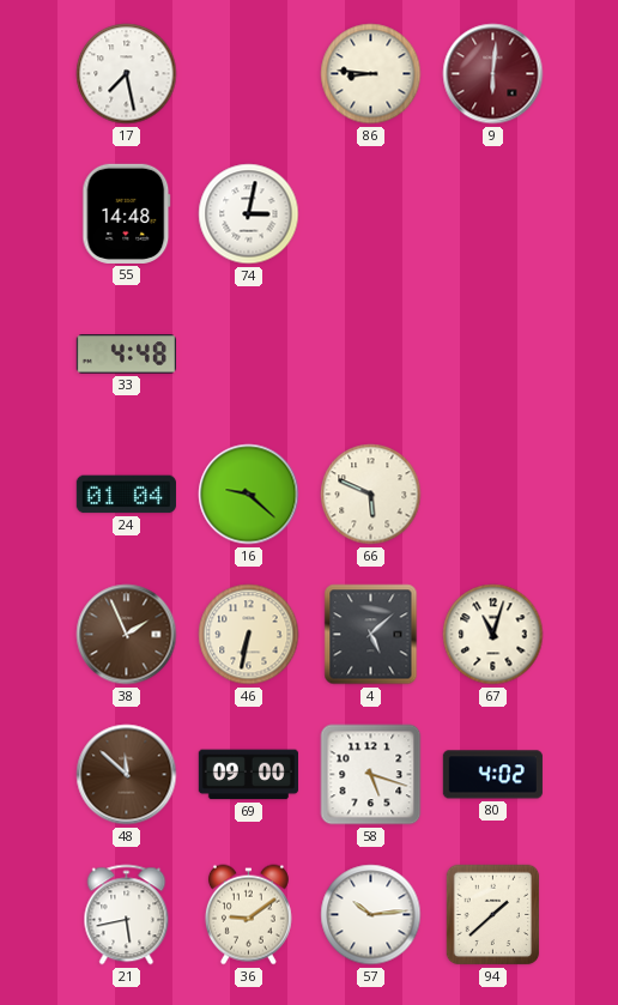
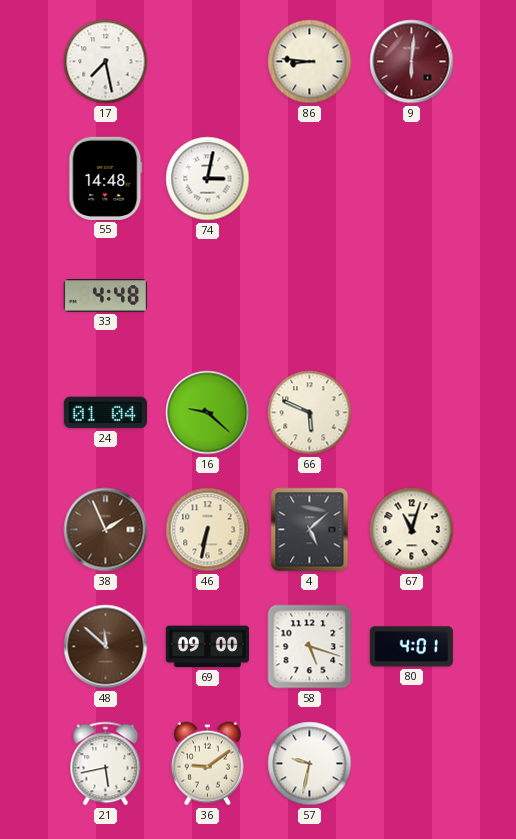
80: 4:02 -> 4:01 (411, 647)
57: 10:14 -> 9:32 (310, 764)
94: 1:38 -> none (493, 915)
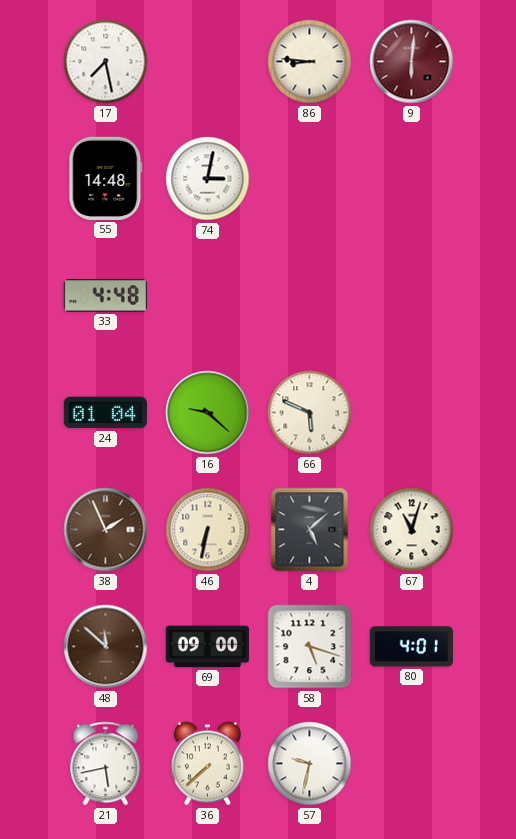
36: 9:09 -> 7:38 (207, 764)
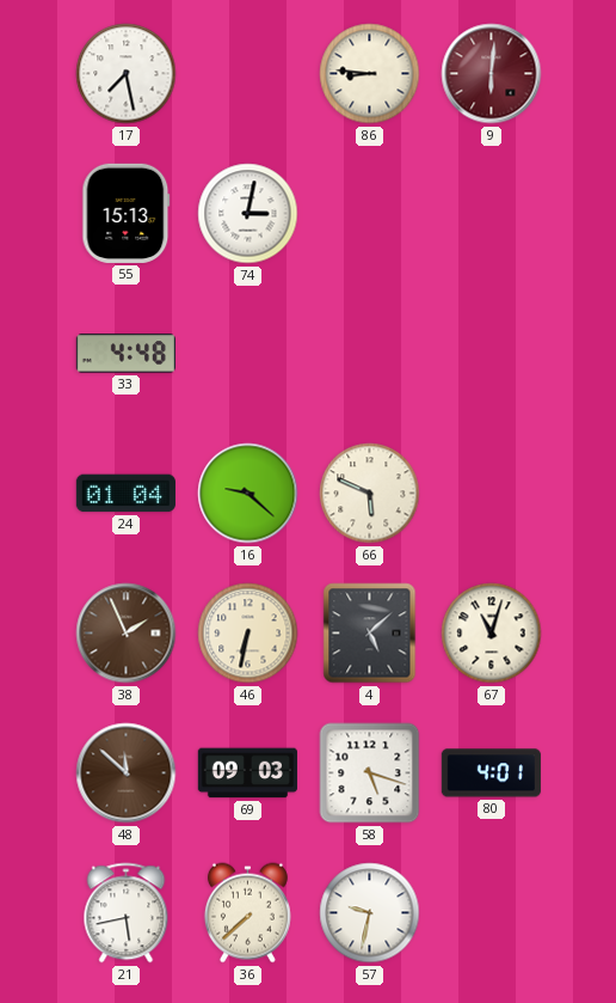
55: 14:48 -> 15:13 (127, 213)
69: 09:00 -> 09:03 (247, 773)
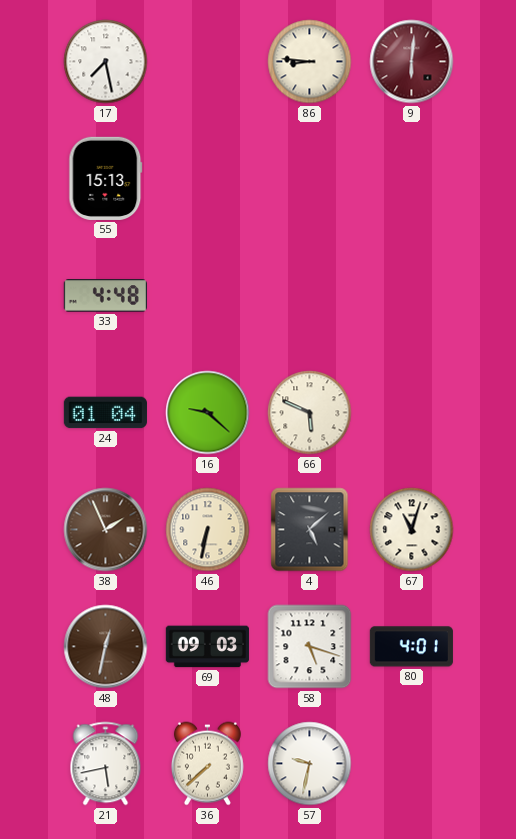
74: 3:02 -> none (248, 214)
48: 11:52 -> 12:32 (106, 647)
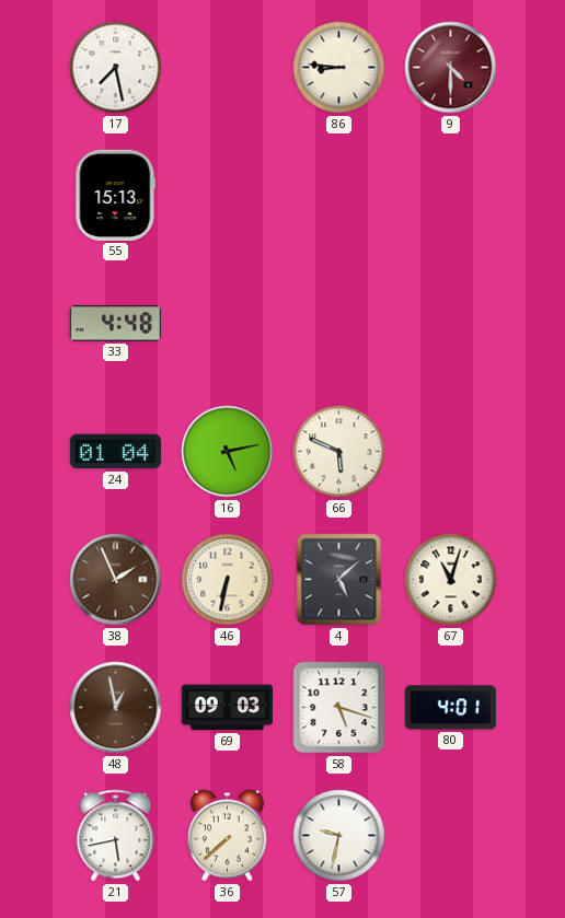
9: 6:01 -> 4:30 (451, 68)
16: 9:22 -> 5:13 (228, 452)
48: 12:32 -> 12:58 (116, 708)
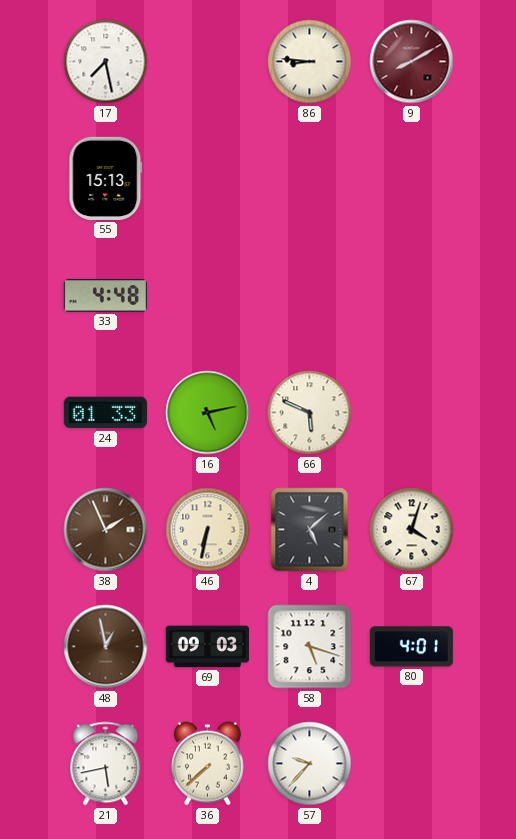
9: 4:30 -> 8:10 (412, 62)
24: 01:04 -> 01:33 (105, 413)
67: 11:03 -> 4:03 (412, 530)
57: 9:32 -> 9:37 (310, 764)
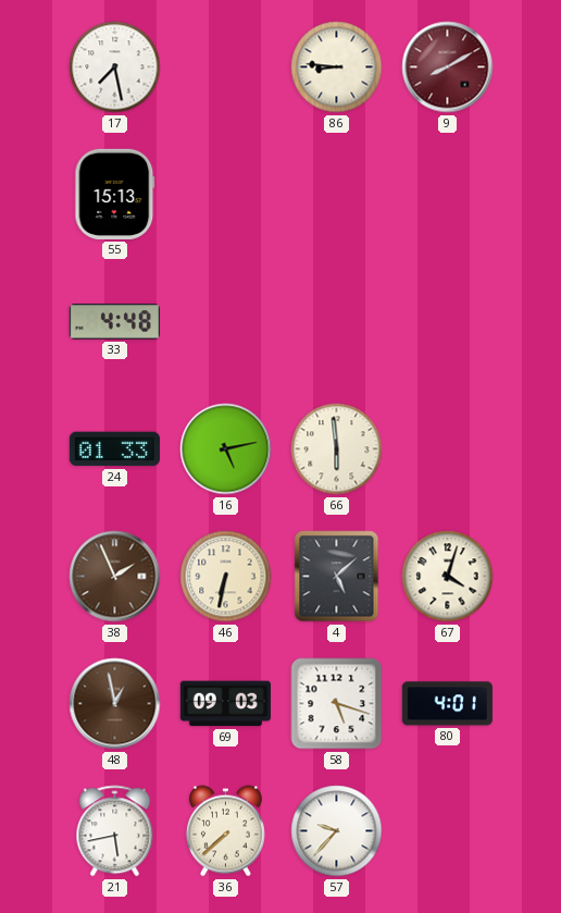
66: 5:49 -> 5:59 (337, 449)
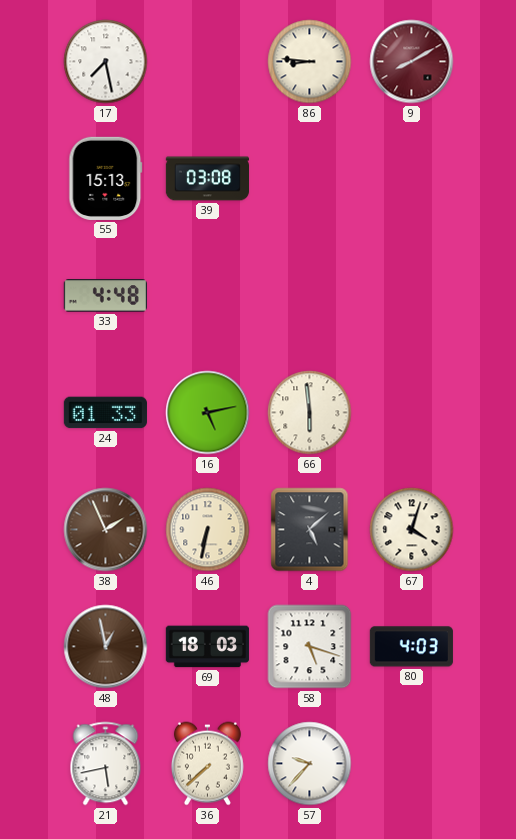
39: none -> 03:08 (207, 179)
69: 09:03 -> 18:03 (207, 647)
80: 4:01 -> 4:03 (411, 647)
